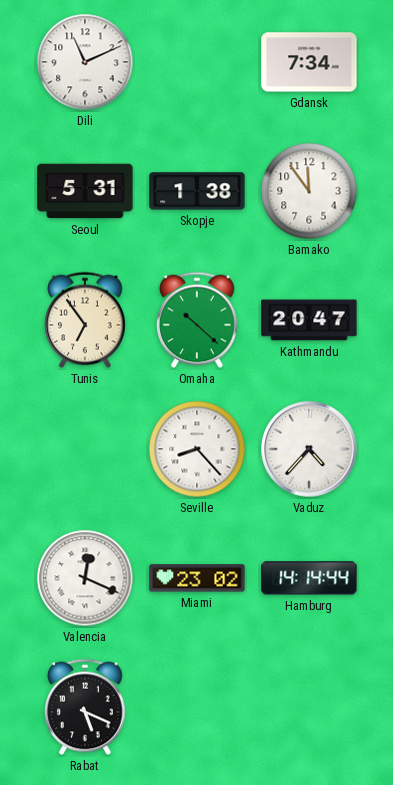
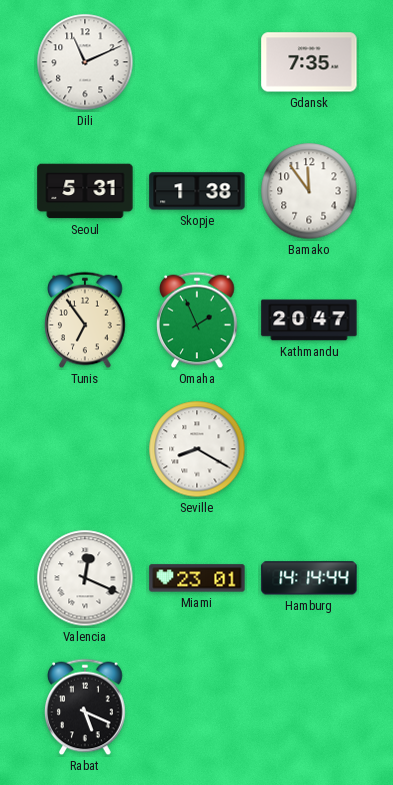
Gdansk: 7:34 -> 7:35 (309, 62)
Omaha: 10:22 -> 1:56 (197, 320)
Seville: 8:23 -> 8:20 (197, 449)
Vaduz: 4:37 -> none (309, 449)
Miami: 23:02 -> 23:01 (197, 578)
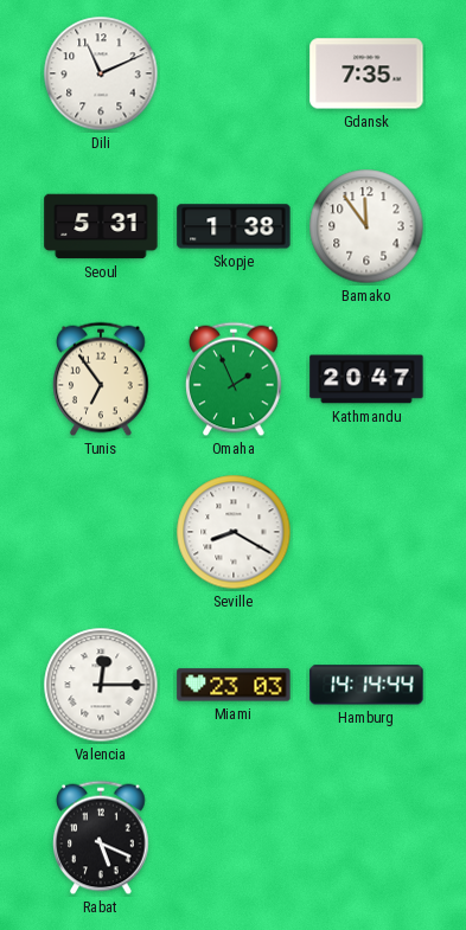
Valencia: 12:19 -> 12:15 (101, 685)
Miami: 23:01 -> 23:03 (234, 685)
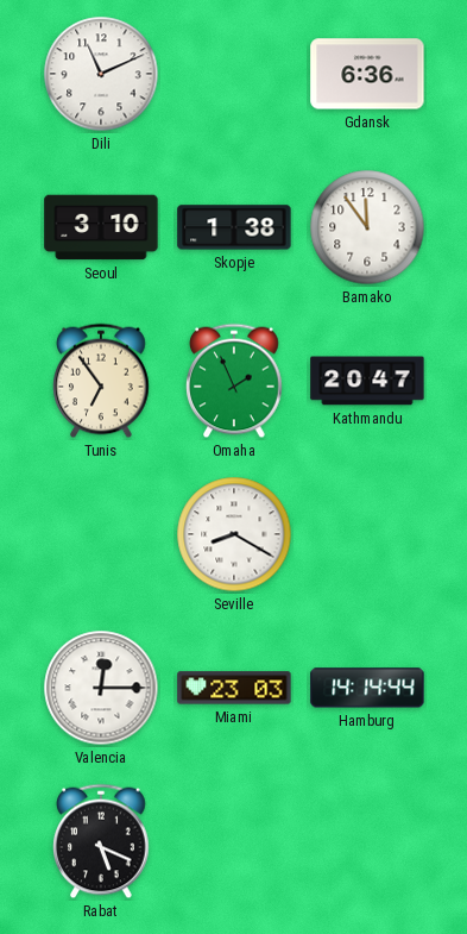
Gdansk: 7:35 -> 6:36 (367, 74)
Seoul: 5:31 -> 3:10 (101, 227)
